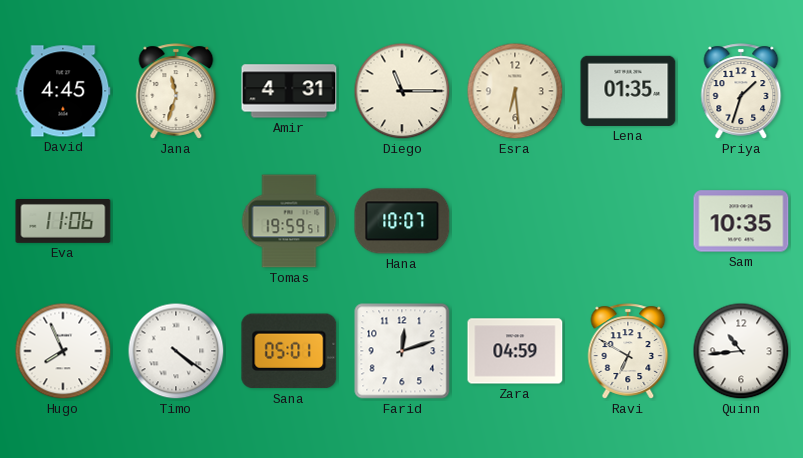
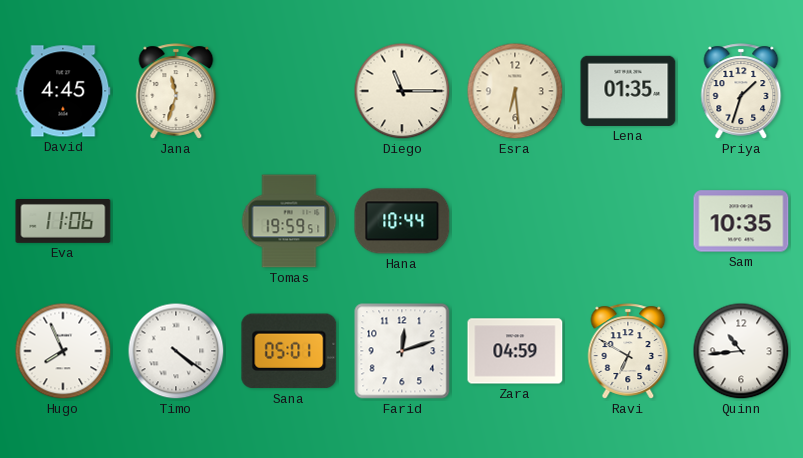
Amir: 4:31 -> none (289, 91)
Hana: 10:07 -> 10:44 (402, 221)
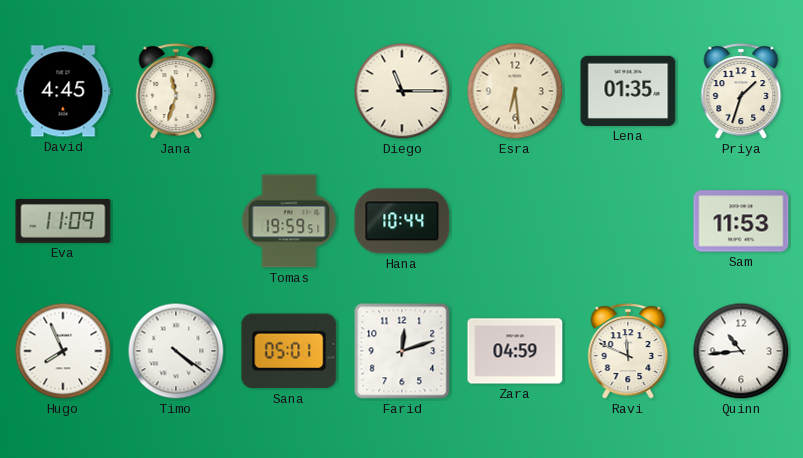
Eva: 11:06 -> 11:09 (63, 222)
Sam: 10:35 -> 11:53 (741, 221)
Ravi: 6:50 -> 11:49 (628, 351)
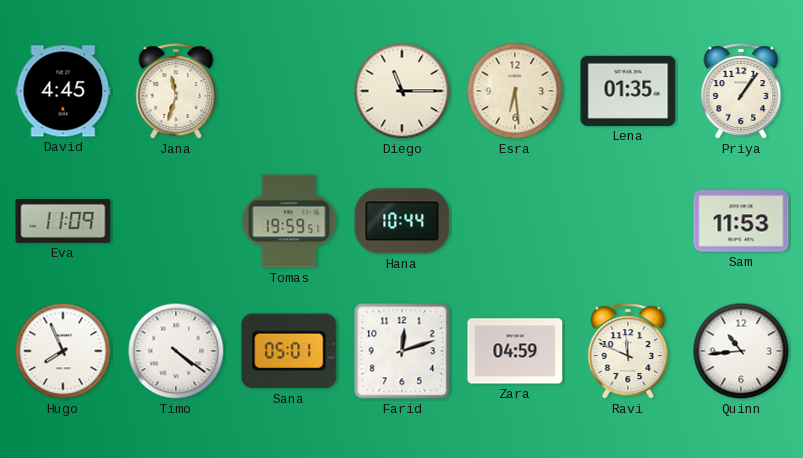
Priya: 1:33 -> 1:06 (741, 91)
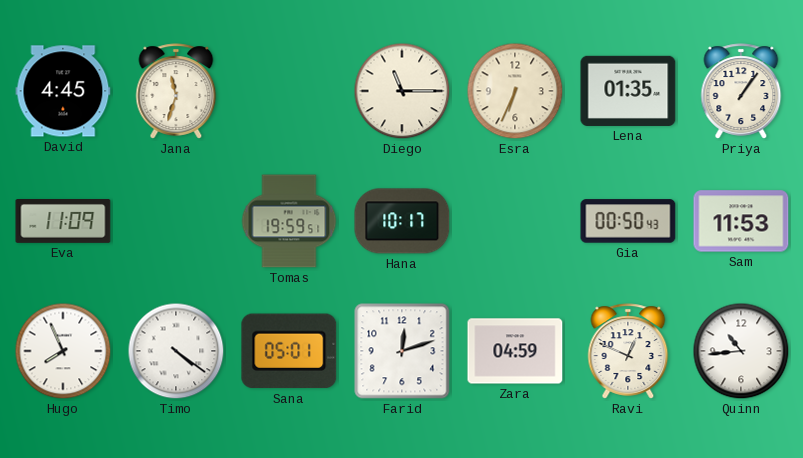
Esra: 6:29 -> 6:34 (515, 91)
Hana: 10:44 -> 10:17 (402, 221)
Gia: none -> 00:50 (628, 221)
Ravi: 11:49 -> 12:49 (628, 351)
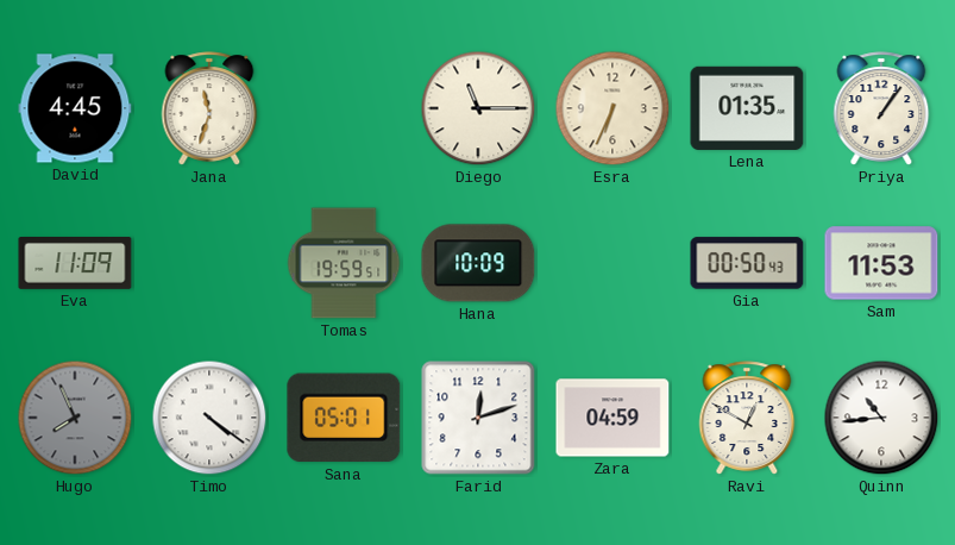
Hana: 10:17 -> 10:09 (478, 263)
Hugo dial: white -> grey (75, 418)
Ravi: 12:49 -> 12:50 (747, 418)
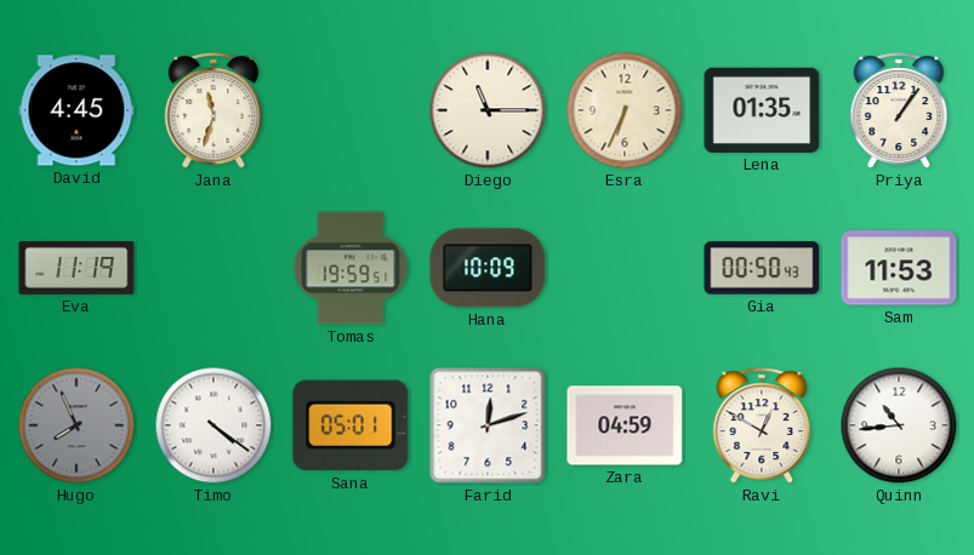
Eva: 11:09 -> 11:19 (76, 269)
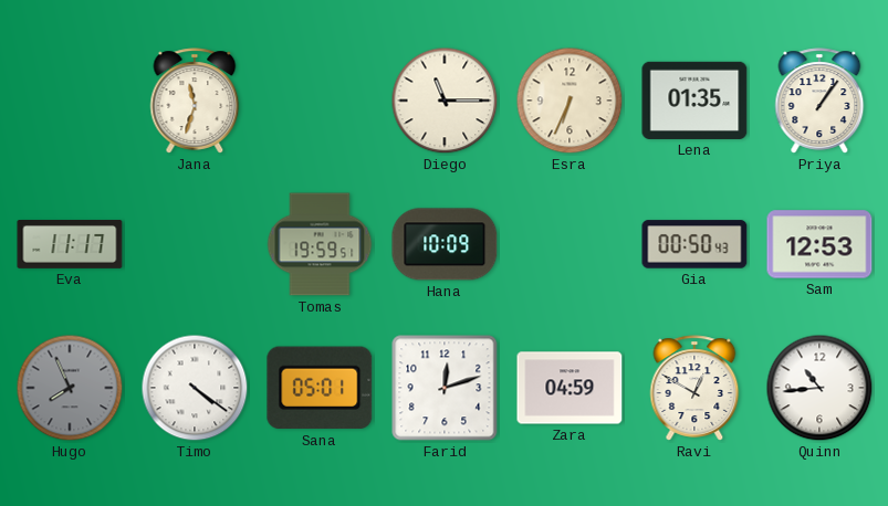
David: 4:45 -> none (76, 110)
Eva: 11:19 -> 11:17 (70, 245)
Sam: 11:53 -> 12:53 (819, 244)
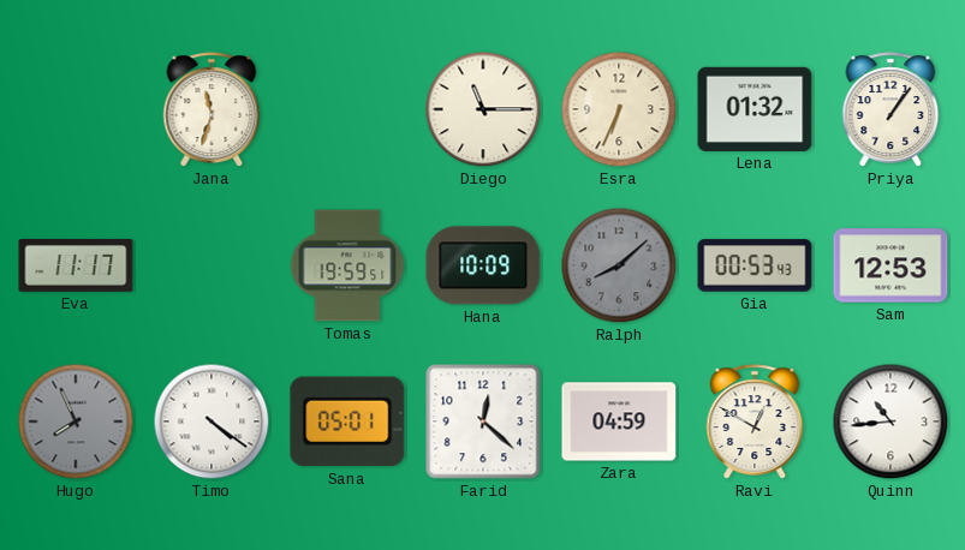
Lena: 01:35 -> 01:32 (755, 109)
Ralph: none -> 8:08 (619, 265)
Gia: 00:50 -> 00:53 (755, 265)
Farid: 12:12 -> 12:22 (483, 422)
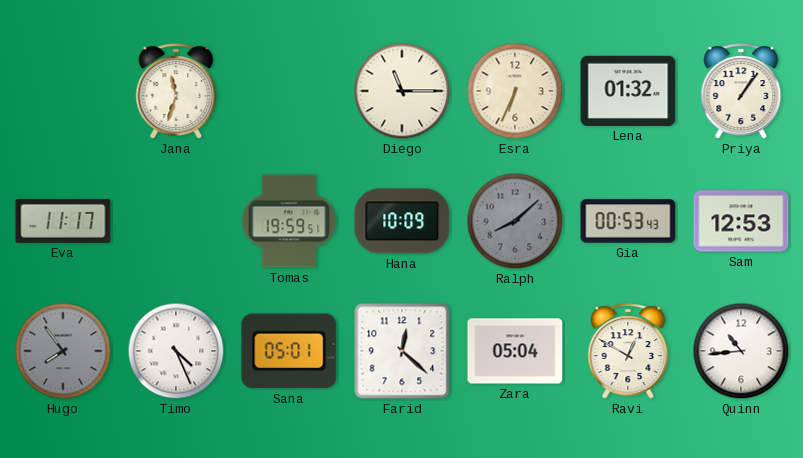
Hugo: 7:56 -> 7:54 (63, 351)
Timo: 4:21 -> 4:26 (176, 351)
Zara: 04:59 -> 05:04 (515, 351)
